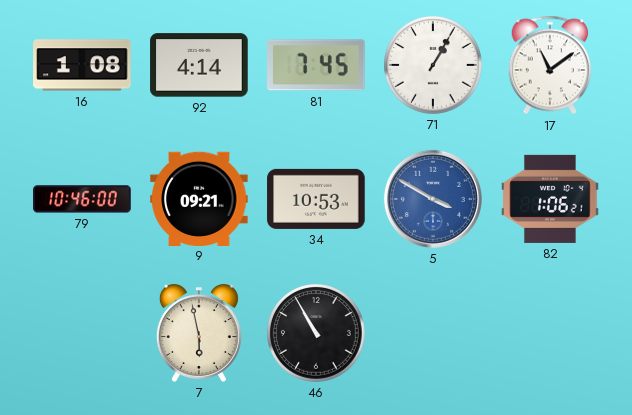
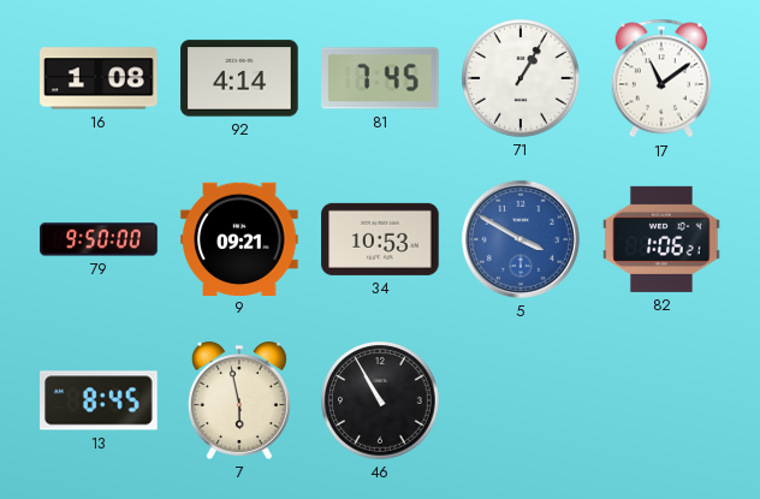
79: 10:46 -> 9:50 (99, 239)
13: none -> 8:45 (99, 400)
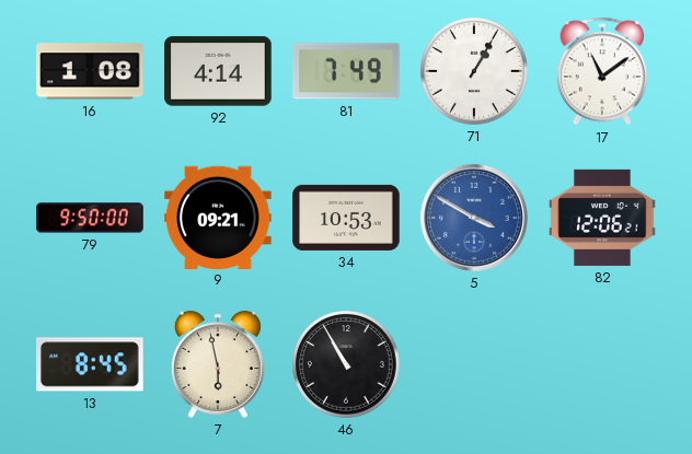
81: 7:45 -> 7:49 (347, 71)
82: 1:06 -> 12:06 (602, 218)
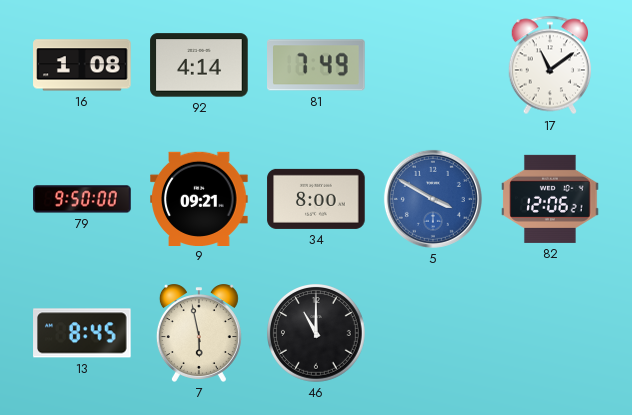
71: 1:05 -> none (475, 72)
34: 10:53 -> 8:00 (316, 199)
46: 10:55 -> 11:00 (317, 334)
